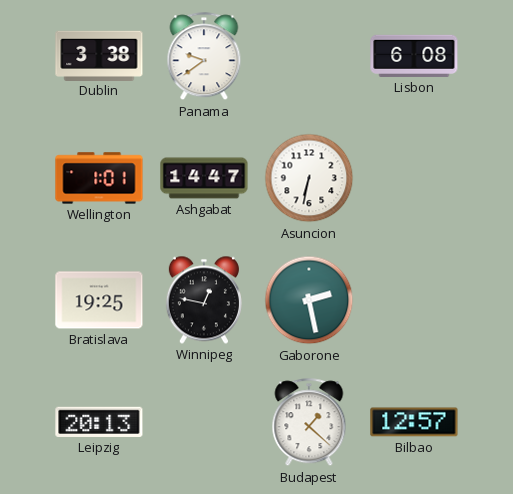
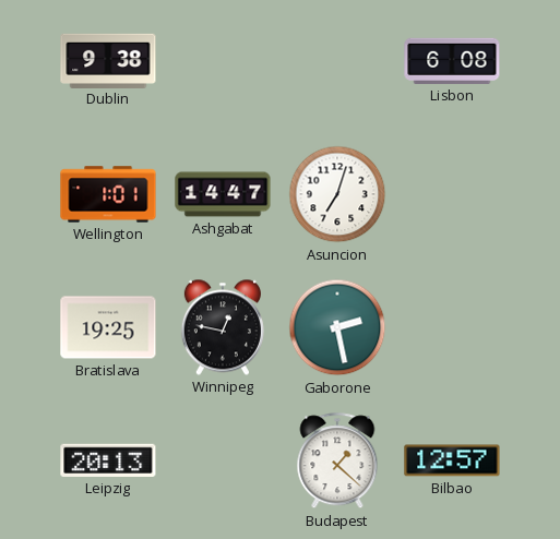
Dublin: 3:38 -> 9:38 (108, 60)
Panama: 9:39 -> none (204, 57)
Asuncion: 6:32 -> 7:03 (337, 194)
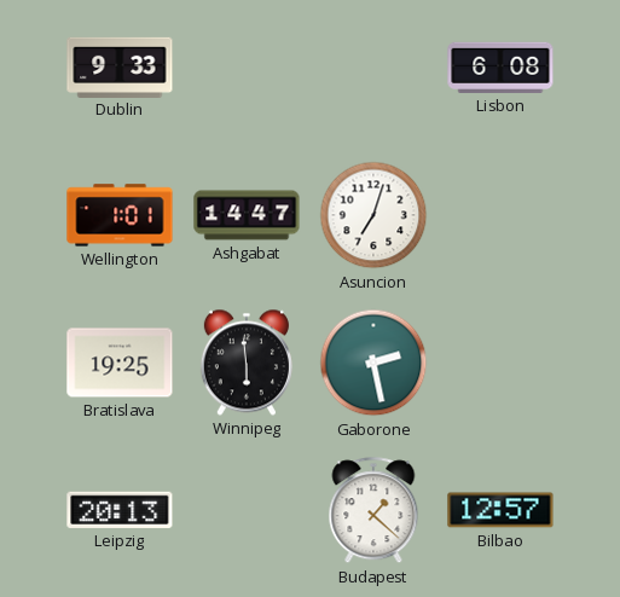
Dublin: 9:38 -> 9:33 (120, 66)
Winnipeg: 12:47 -> 5:59 (247, 363)
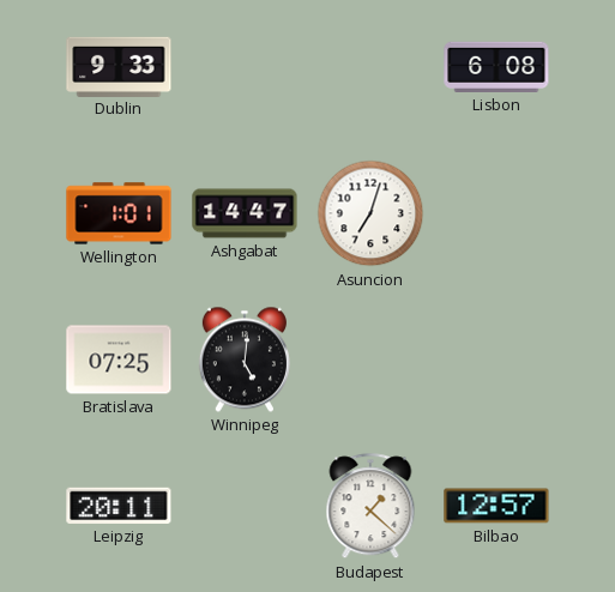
Bratislava: 19:25 -> 07:25 (119, 360)
Winnipeg: 5:59 -> 5:01 (245, 360)
Gaborone: 2:28 -> none (373, 363)
Leipzig: 20:13 -> 20:11 (119, 506)
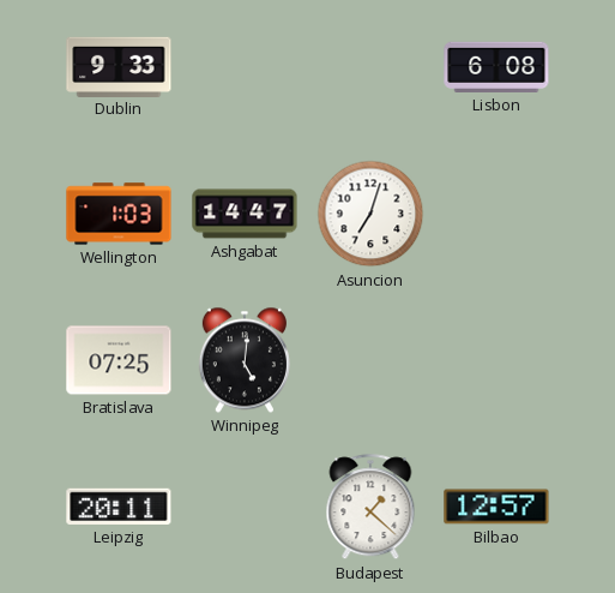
Wellington: 1:01 -> 1:03 (119, 214)
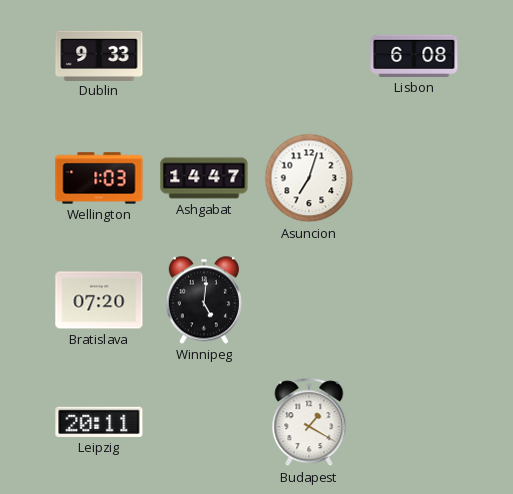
Bratislava: 07:25 -> 07:20 (99, 300)
Budapest: 1:22 -> 1:20 (309, 423)
Bilbao: 12:57 -> none (496, 507)
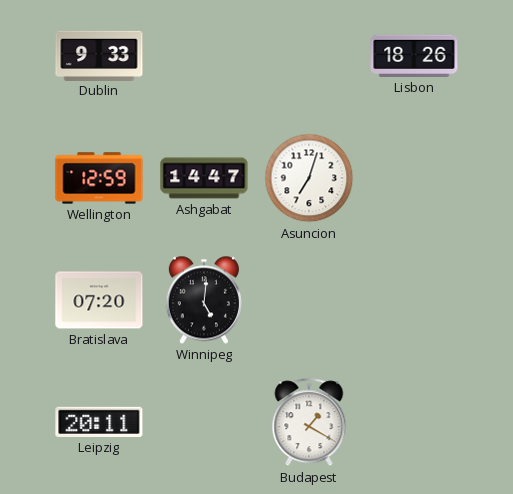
Lisbon: 6:08 -> 18:26 (414, 56)
Wellington: 1:03 -> 12:59 (99, 178)
